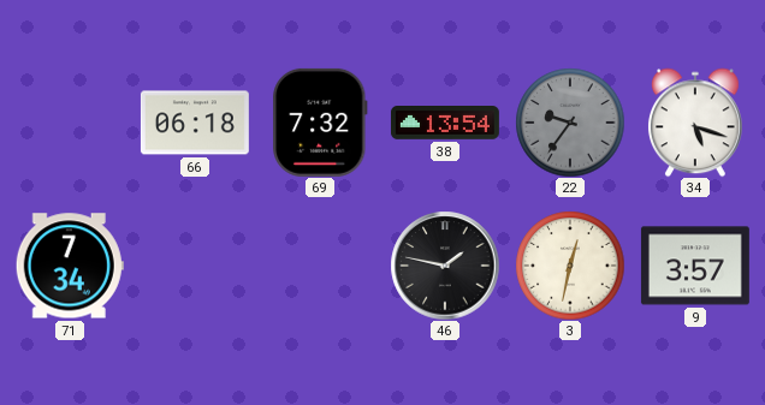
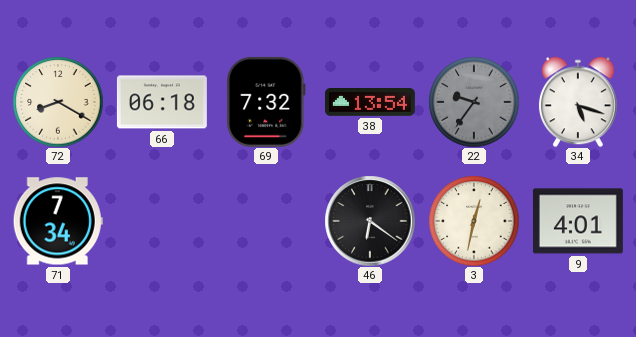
72: none -> 8:20 (58, 102)
46: 1:47 -> 6:21 (370, 221)
9: 3:57 -> 4:01 (578, 221)
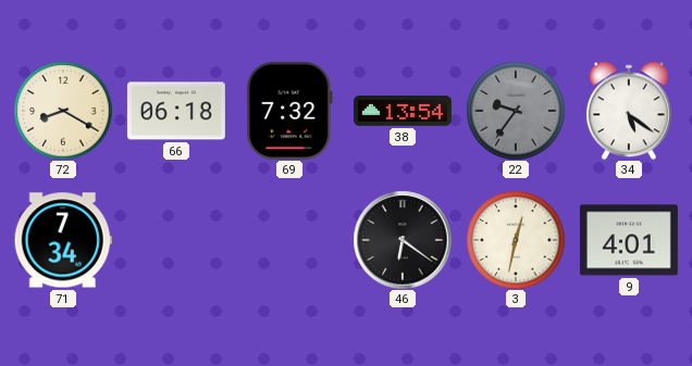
34: 5:18 -> 5:21 (629, 111)
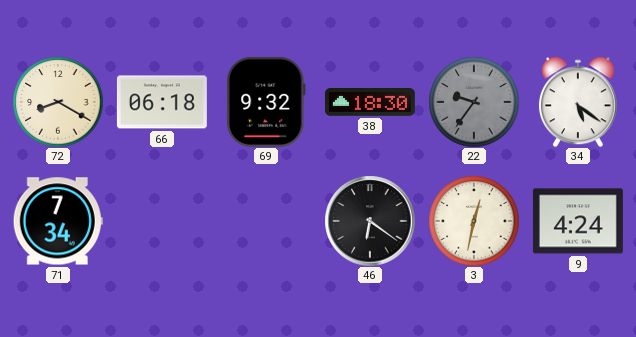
69: 7:32 -> 9:32 (266, 102)
38: 13:54 -> 18:30 (370, 103)
9: 4:01 -> 4:24 (578, 221)
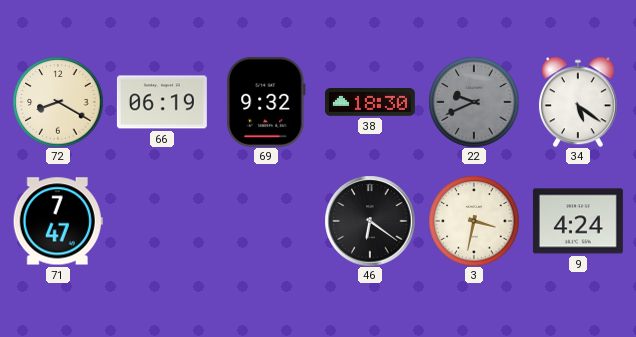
66: 06:18 -> 06:19 (162, 102)
22: 9:36 -> 9:41 (474, 102)
71: 7:34 -> 7:47 (58, 221)
3: 12:32 -> 3:32 (474, 221)
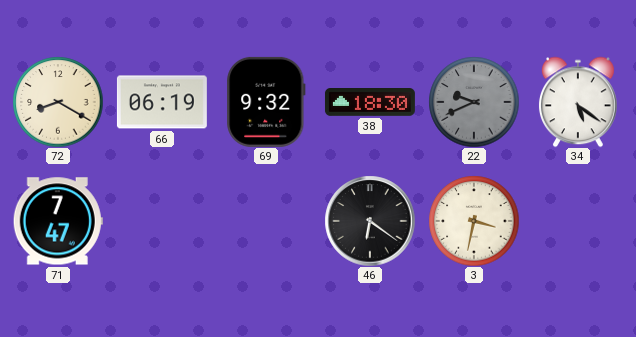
9: 4:24 -> none (578, 221)
